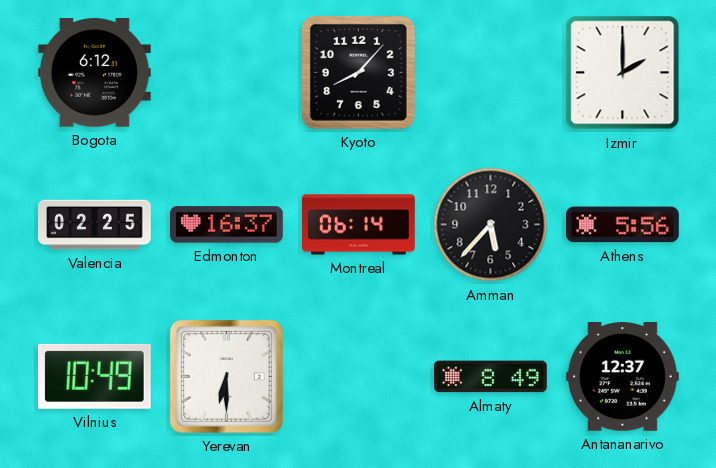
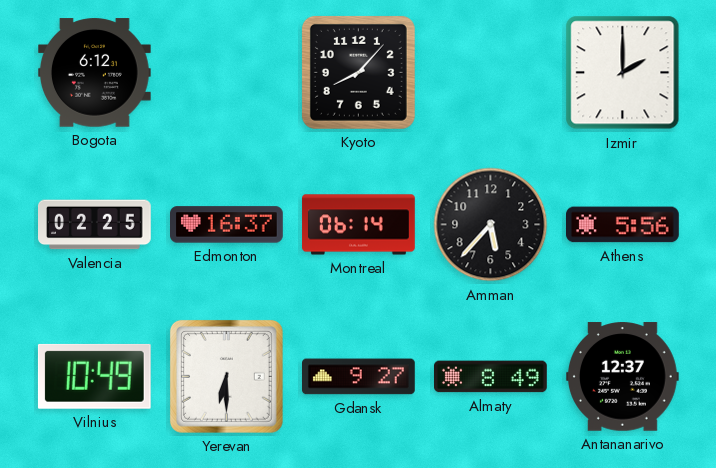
Gdansk: none -> 9:27 (359, 377)
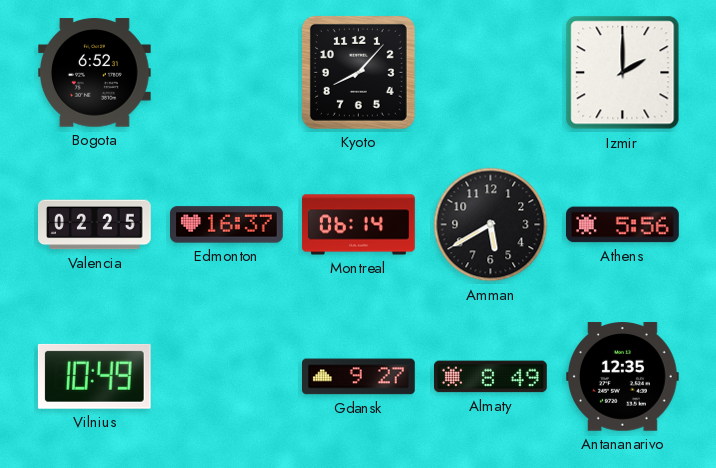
Bogota: 6:12 -> 6:52 (95, 73)
Amman: 5:37 -> 5:40 (491, 225)
Yerevan: 6:30 -> none (226, 376)
Antananarivo: 12:37 -> 12:35 (623, 377)
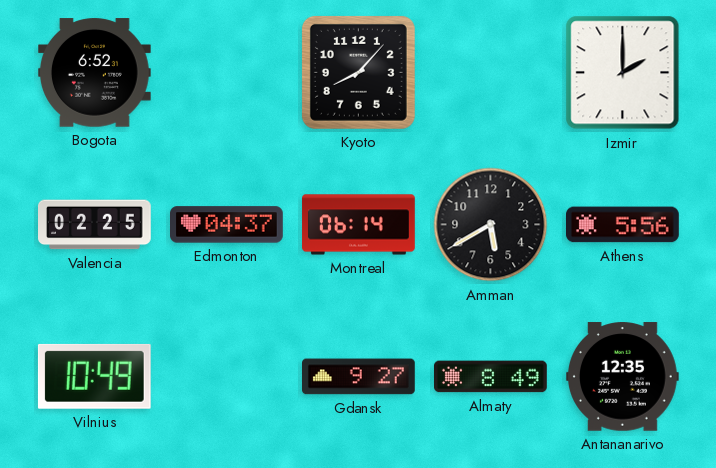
Edmonton: 16:37 -> 04:37 (227, 225)
